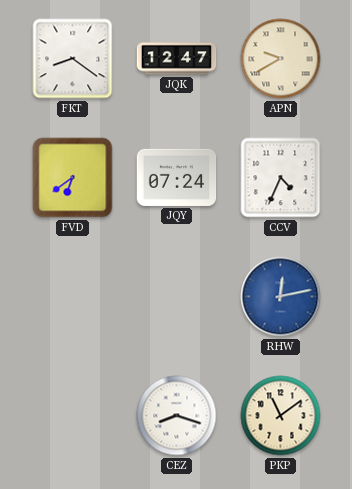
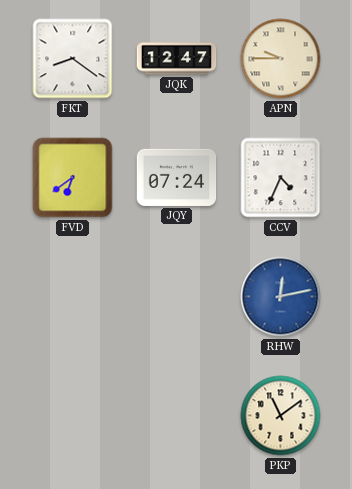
APN: 9:40 -> 9:45 (281, 59)
CEZ: 8:18 -> none (177, 416)
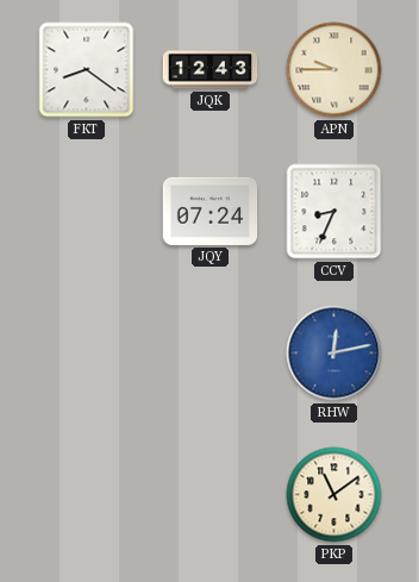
JQK: 12:47 -> 12:43 (211, 70)
FVD: 6:39 -> none (73, 178)
CCV: 4:34 -> 8:34 (334, 212)
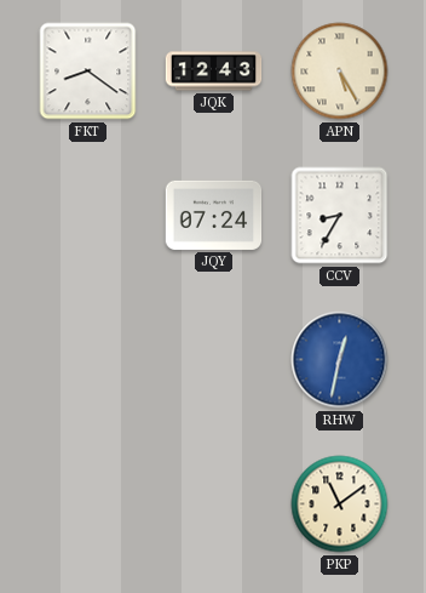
APN: 9:45 -> 5:25 (340, 72)
CCV: 8:34 -> 8:35 (340, 216)
RHW: 12:13 -> 12:32 (340, 360)
